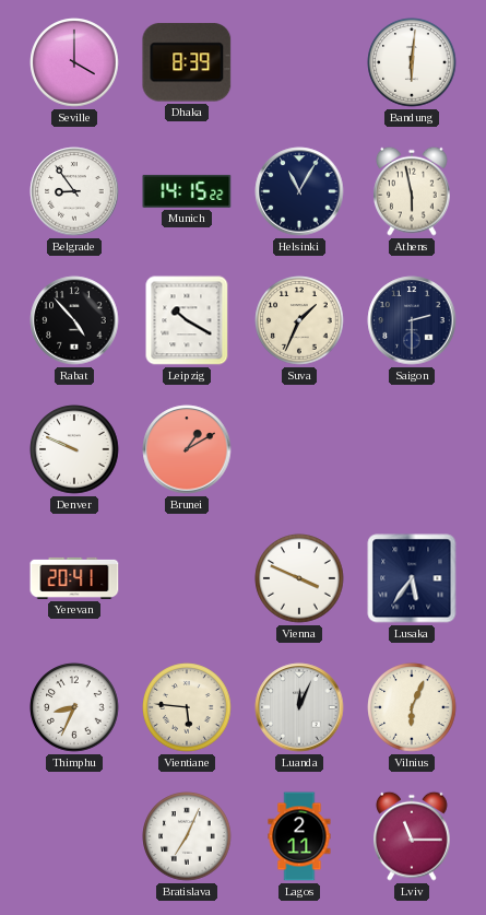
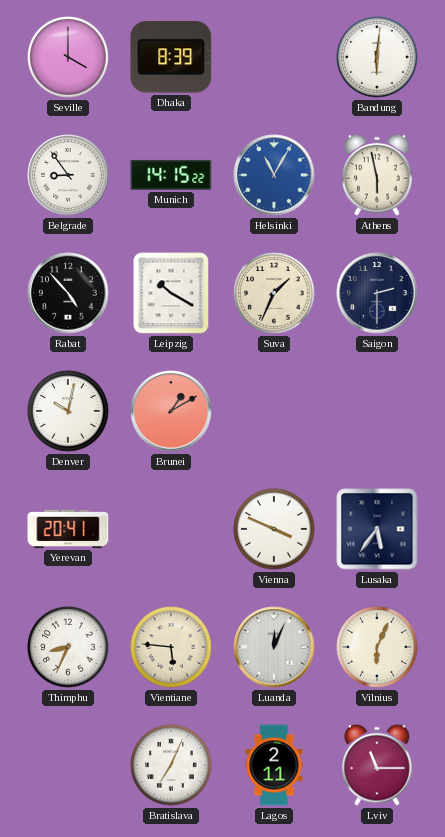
Helsinki dial: navy -> blue (274, 175)
Denver: 9:49 -> 10:02 (68, 411)
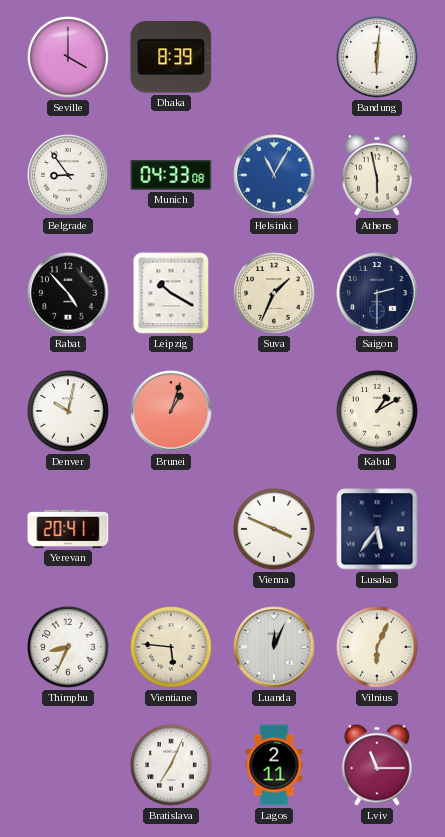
Munich: 14:15 -> 04:33 (171, 175)
Brunei: 1:10 -> 1:03 (171, 411)
Kabul: none -> 1:10 (377, 411)
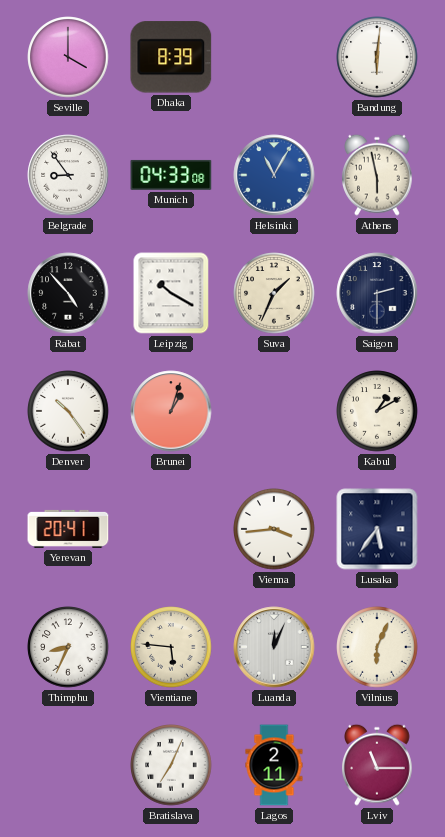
Denver: 10:02 -> 10:24 (68, 411)
Vienna: 3:49 -> 3:44 (274, 529)
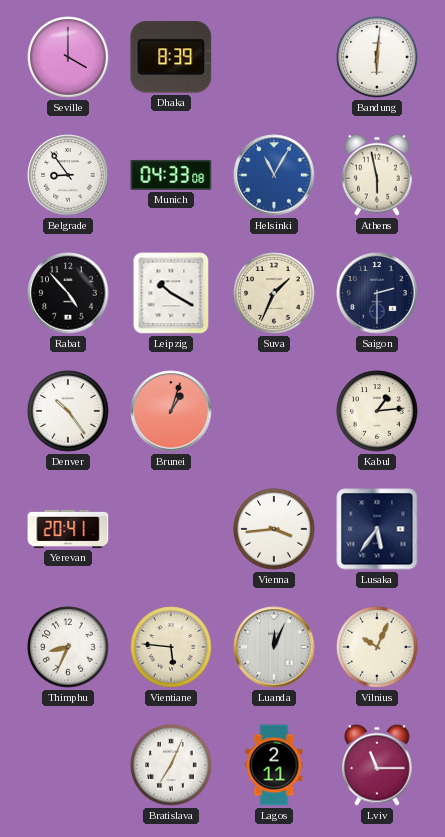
Kabul: 1:10 -> 1:14 (377, 411)
Vilnius: 6:04 -> 10:04 (377, 647)
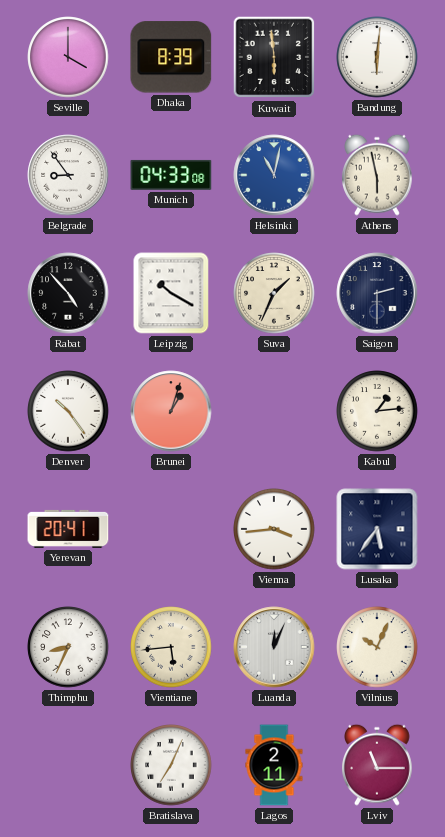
Kuwait: none -> 5:59 (274, 57)
Helsinki: 11:05 -> 11:02 (274, 175)
Vientiane: 5:46 -> 5:44 (171, 647)
